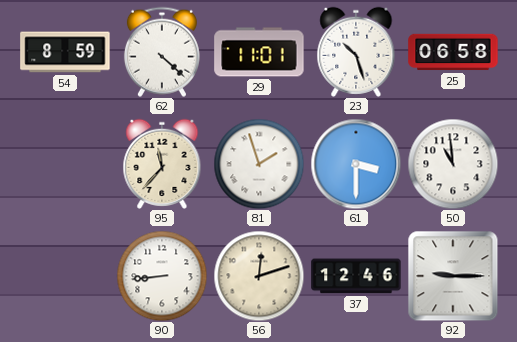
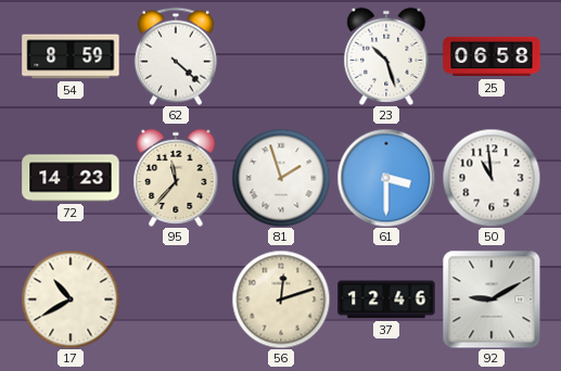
29: 11:01 -> none (259, 52)
72: none -> 14:23 (71, 178)
17: none -> 10:40 (71, 299)
90: 8:44 -> none (162, 276)
92: 9:15 -> 9:10 (492, 299)
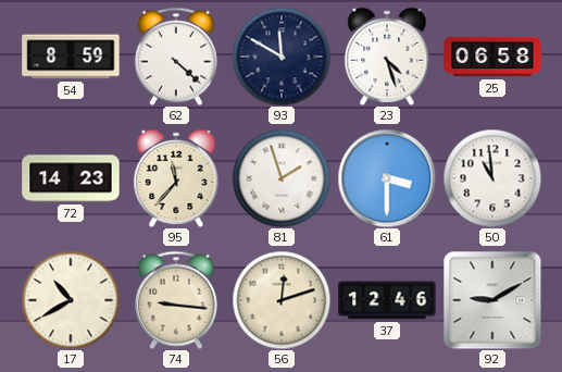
93: none -> 11:50 (282, 57)
23: 10:27 -> 4:27 (387, 57)
74: none -> 9:16 (176, 300)
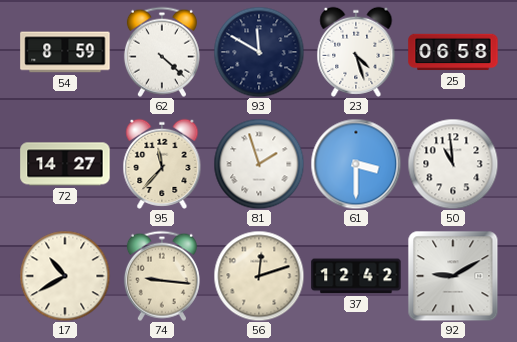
72: 14:23 -> 14:27 (65, 164)
37: 12:46 -> 12:42 (356, 276)
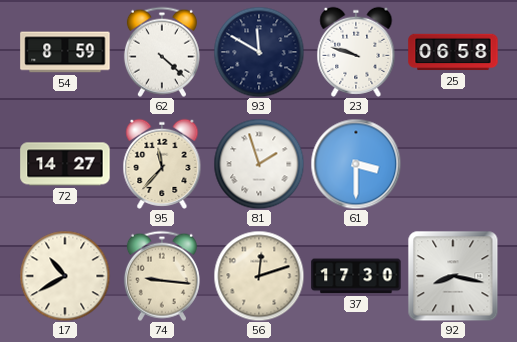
23: 4:27 -> 9:48 (356, 52)
50: 10:59 -> none (453, 164)
37: 12:42 -> 17:30 (356, 276)
92: 9:10 -> 8:17 (453, 276)
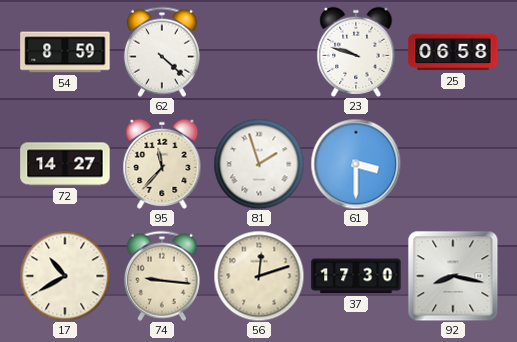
93: 11:50 -> none (259, 52)
